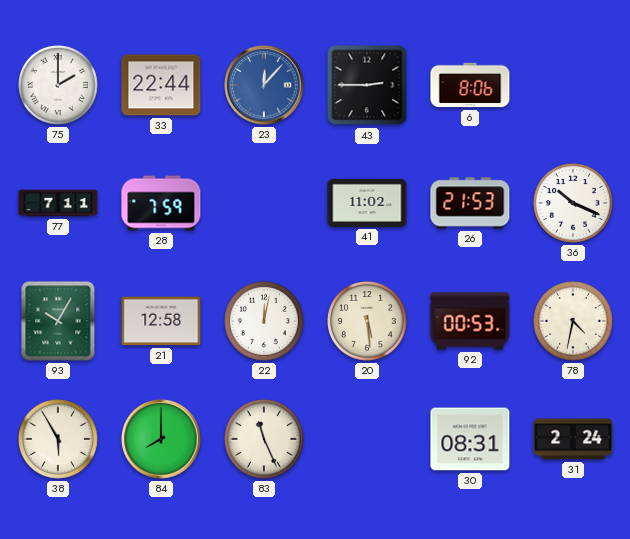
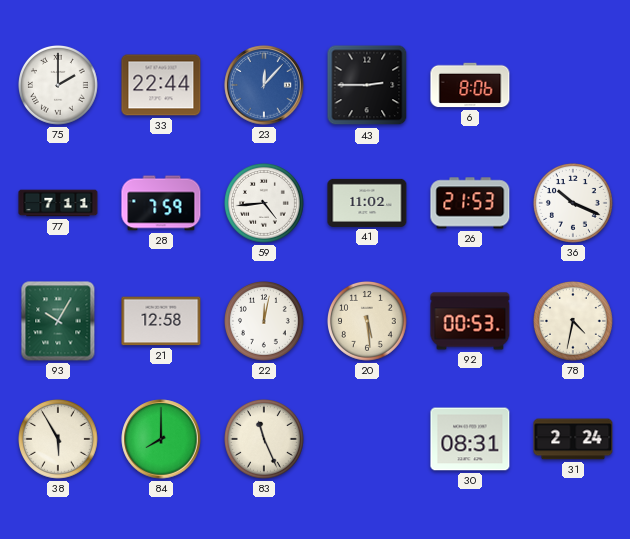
59: none -> 4:44 (265, 204)
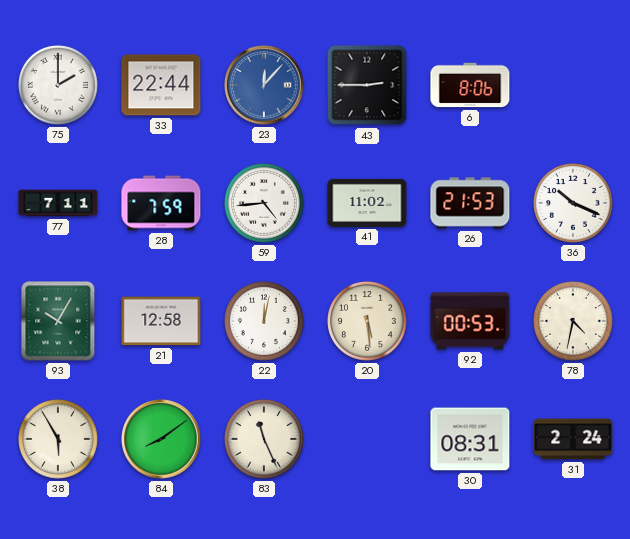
84: 8:00 -> 8:09 (161, 439)
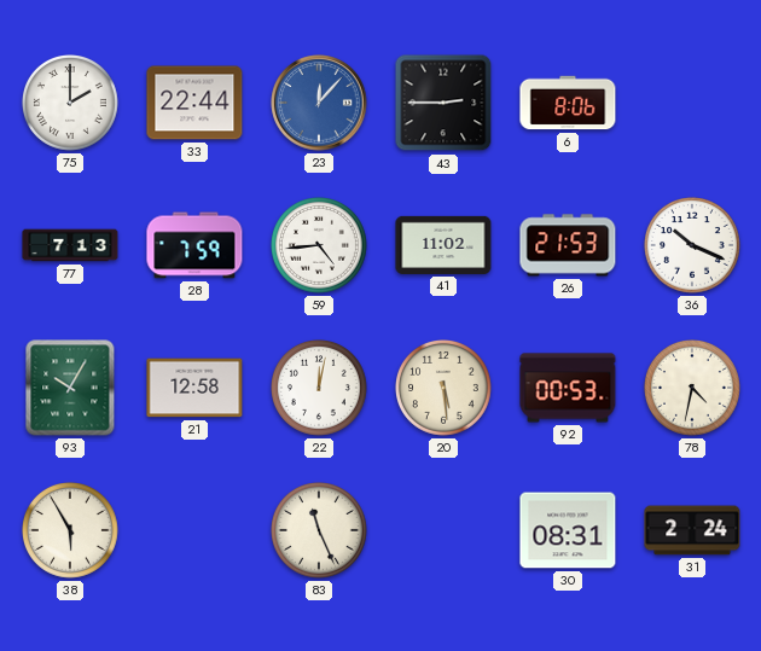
77: 7:11 -> 7:13 (70, 245)
84: 8:09 -> none (161, 439)
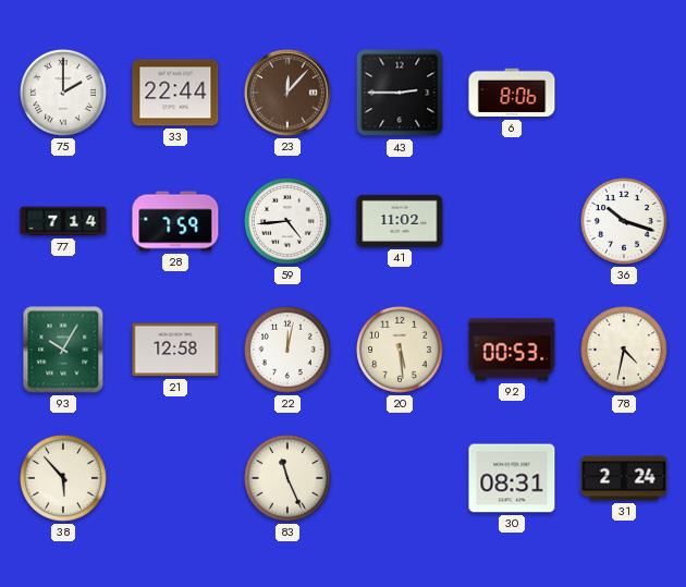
23 dial: blue -> brown (287, 93)
77: 7:13 -> 7:14 (63, 221)
26: 21:53 -> none (568, 245)
36: 10:19 -> 10:18 (625, 222)
38: 5:55 -> 5:53 (64, 479)
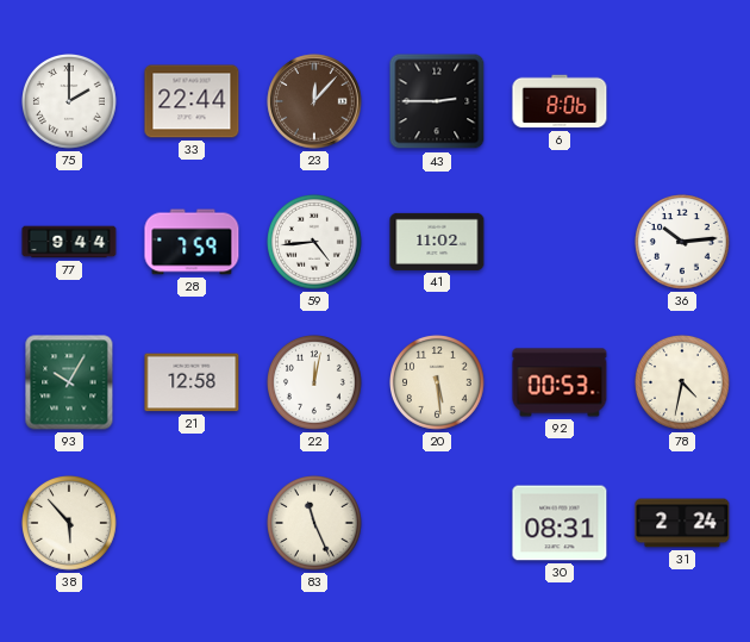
77: 7:14 -> 9:44 (69, 242)
36: 10:18 -> 10:14 (683, 243)
